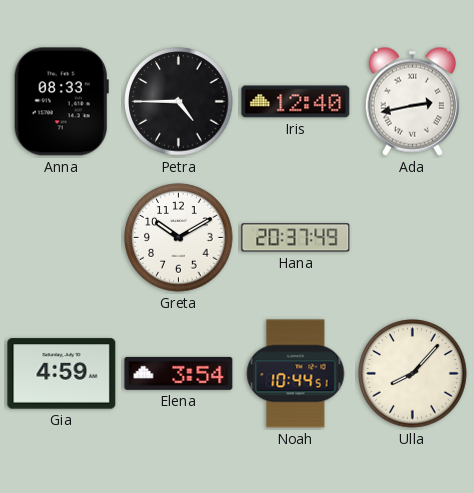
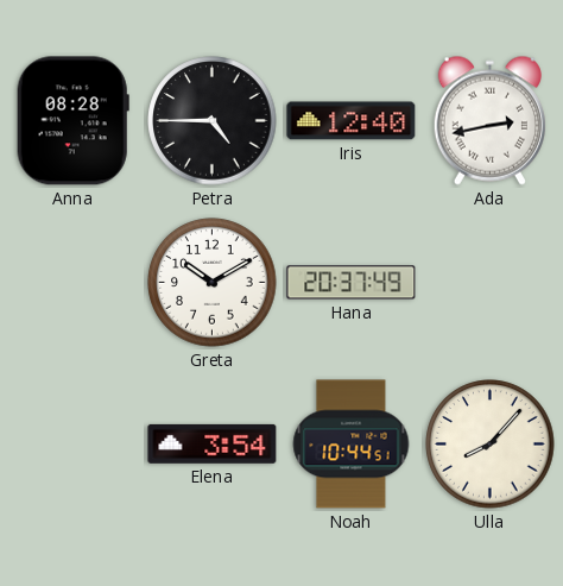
Anna: 08:33 -> 08:28 (72, 121)
Gia: 4:59 -> none (62, 374)
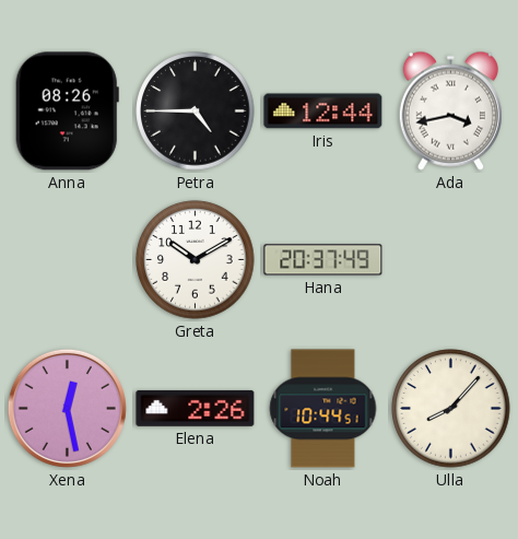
Anna: 08:28 -> 08:26 (67, 112)
Iris: 12:40 -> 12:44 (323, 112)
Ada: 2:43 -> 3:43 (450, 110)
Xena: none -> 12:28 (67, 408)
Elena: 3:54 -> 2:26 (196, 408)
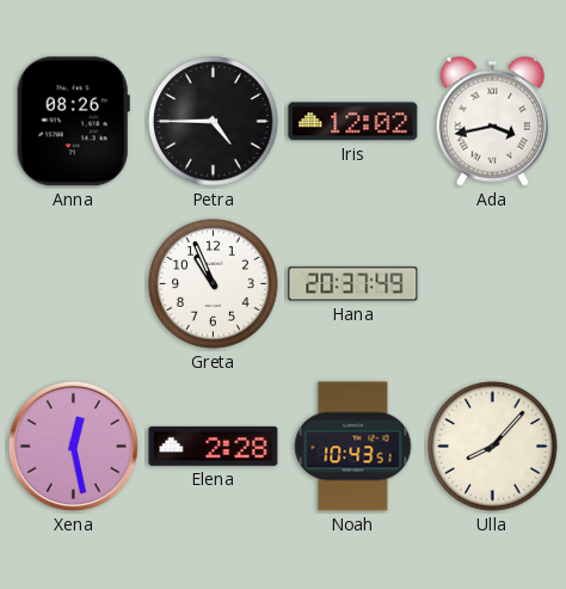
Iris: 12:44 -> 12:02 (353, 122)
Greta: 10:10 -> 10:56 (214, 284)
Elena: 2:26 -> 2:28 (214, 446)
Noah: 10:44 -> 10:43 (353, 447)
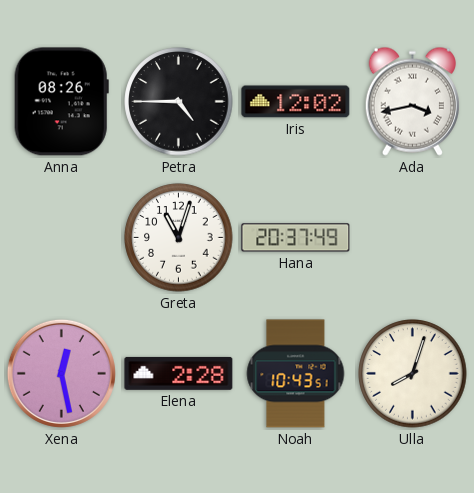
Greta: 10:56 -> 11:03 (179, 238)
Ulla: 8:07 -> 8:03 (413, 374)
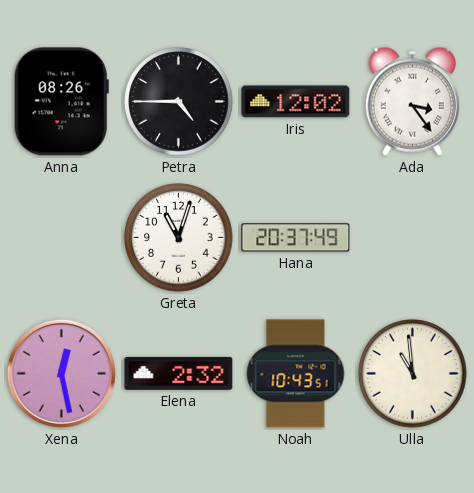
Ada: 3:43 -> 3:24 (412, 101)
Elena: 2:28 -> 2:32 (179, 373)
Ulla: 8:03 -> 10:59 (413, 374)
